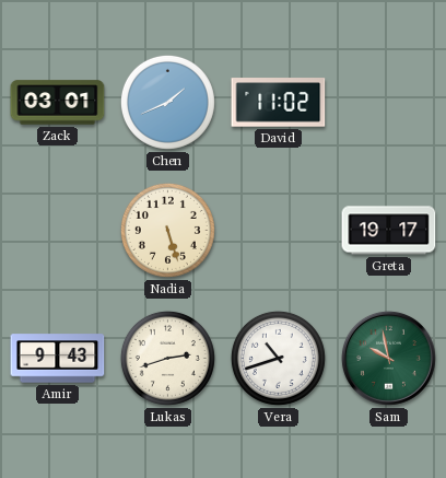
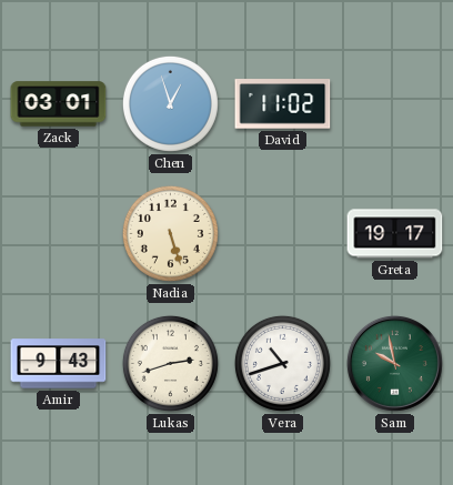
Chen: 1:41 -> 12:57 (170, 103)
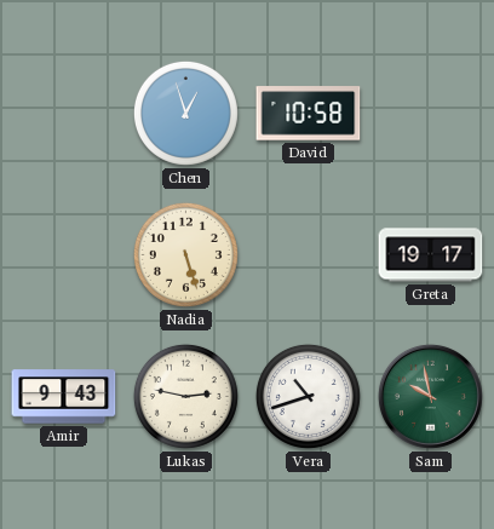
Zack: 03:01 -> none (59, 104)
David: 11:02 -> 10:58 (309, 114)
Lukas: 2:42 -> 2:47 (185, 396)
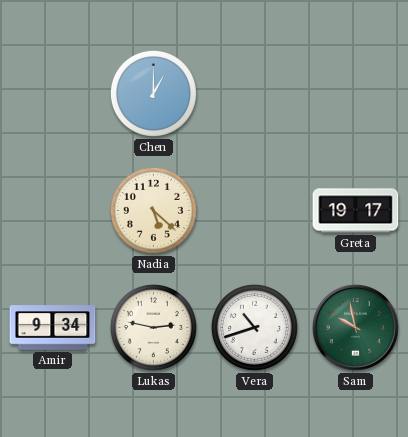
Chen: 12:57 -> 1:00 (153, 93)
David: 10:58 -> none (309, 114)
Nadia: 5:27 -> 5:22 (153, 210)
Amir: 9:43 -> 9:34 (53, 328)
